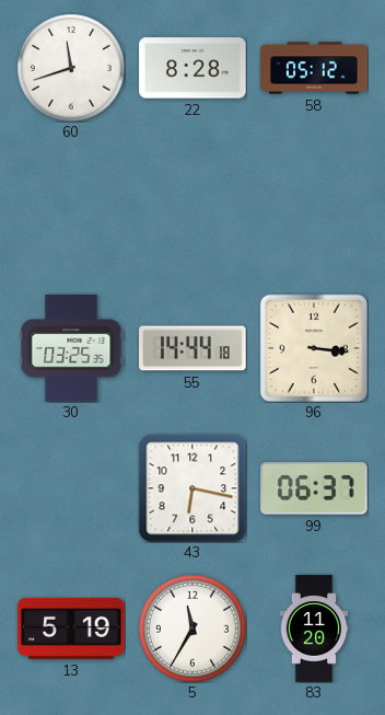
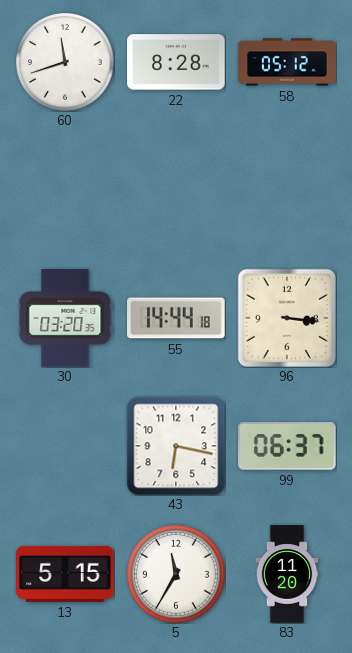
30: 03:25 -> 03:20 (65, 318)
13: 5:19 -> 5:15 (65, 574)
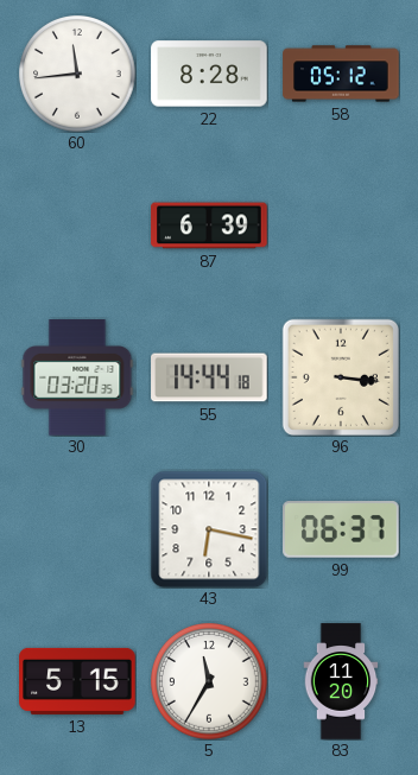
60: 11:42 -> 11:44 (78, 75)
87: none -> 6:39 (209, 225)
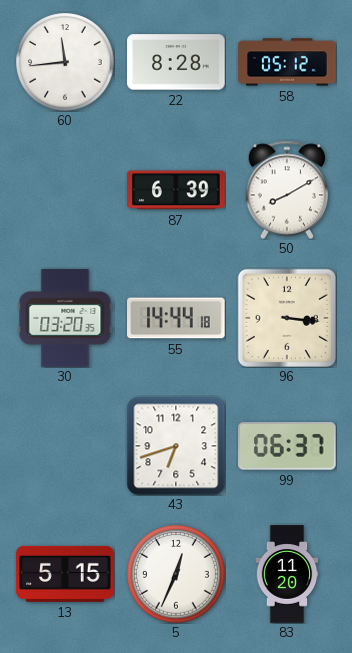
50: none -> 8:10 (287, 190)
43: 6:17 -> 6:42 (176, 446)
5: 11:35 -> 12:34 (177, 575)
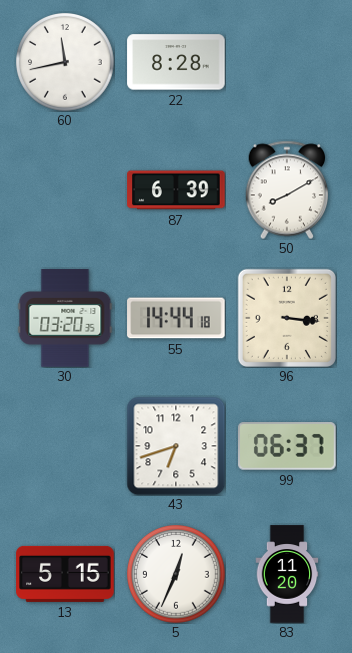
60: 11:44 -> 11:43 (66, 63)
58: 05:12 -> none (287, 62)
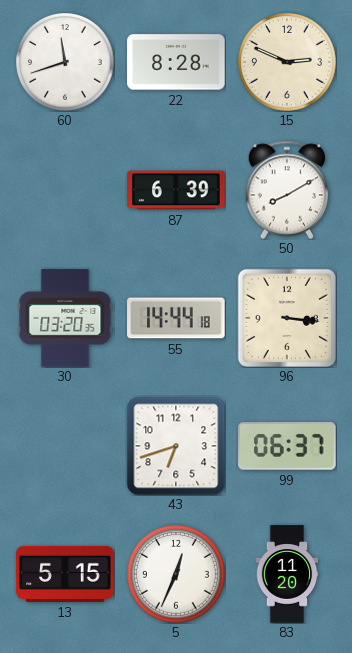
60: 11:43 -> 11:42 (66, 63)
15: none -> 2:49 (288, 63)
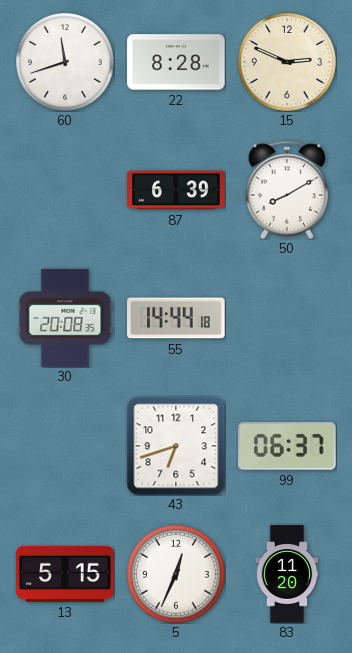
30: 03:20 -> 20:08 (65, 318)
96: 3:16 -> none (287, 318)
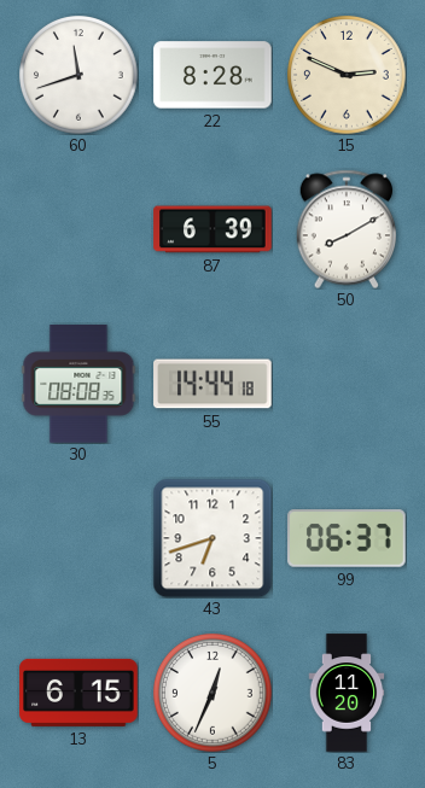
30: 20:08 -> 08:08 (78, 384)
13: 5:15 -> 6:15 (78, 693)
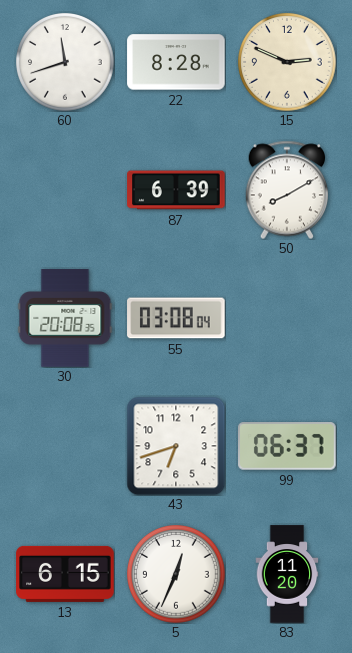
30: 08:08 -> 20:08 (65, 318)
55: 14:44 -> 03:08 (176, 318)
